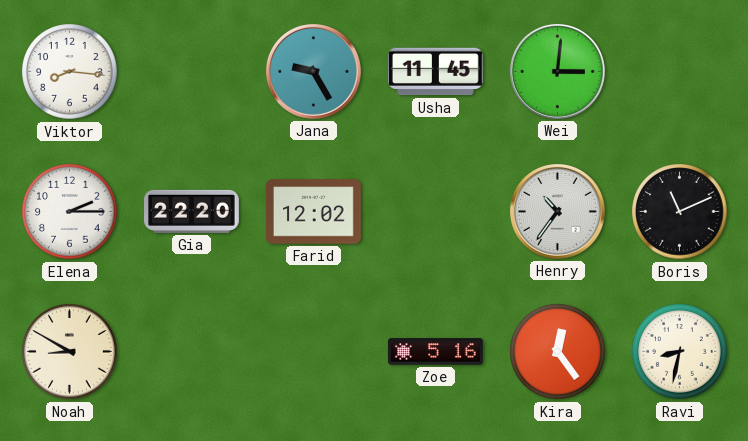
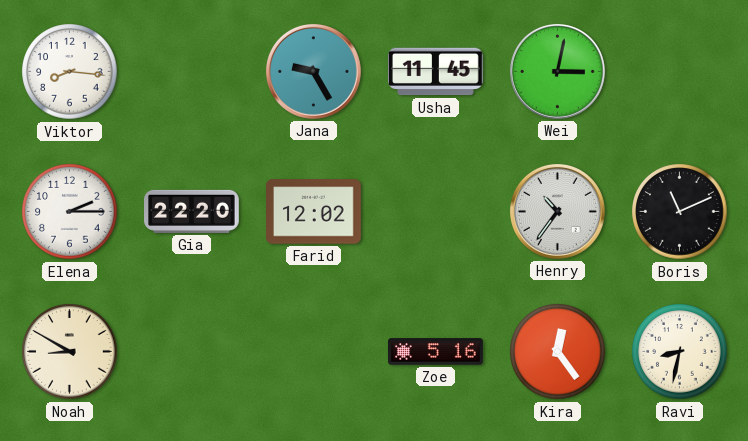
Wei: 3:01 -> 3:02 (557, 71)
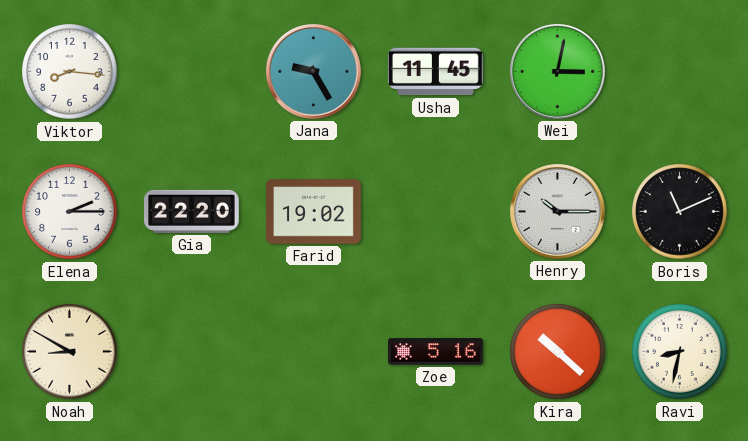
Farid: 12:02 -> 19:02 (314, 212)
Henry: 10:36 -> 10:15 (557, 211)
Kira: 12:24 -> 10:22 (558, 352)
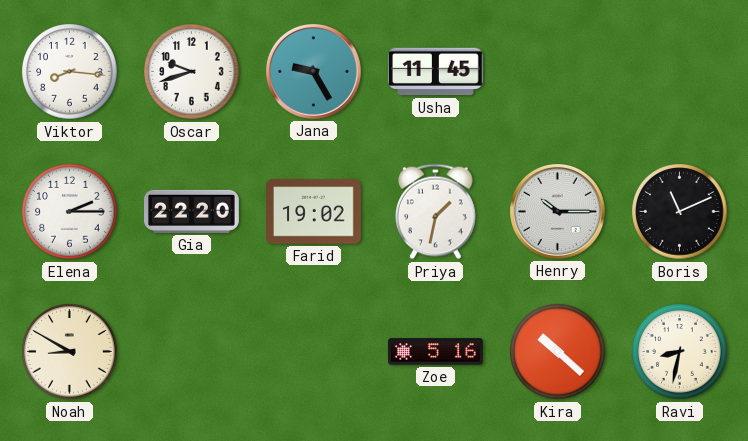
Oscar: none -> 9:42 (192, 72)
Wei: 3:02 -> none (557, 71)
Priya: none -> 1:32 (435, 212)
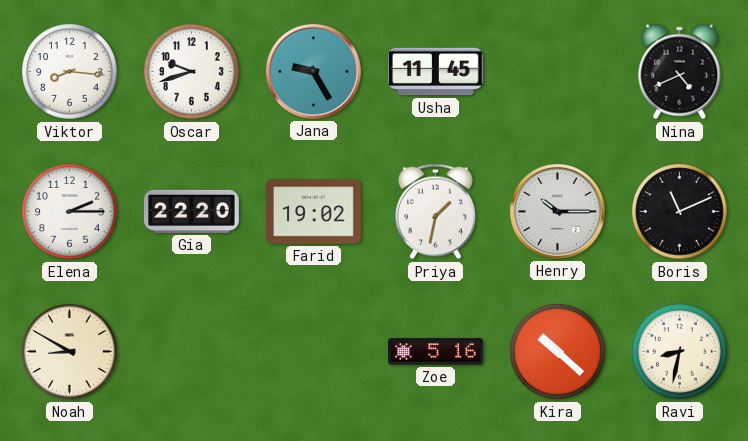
Nina: none -> 4:41 (680, 72)
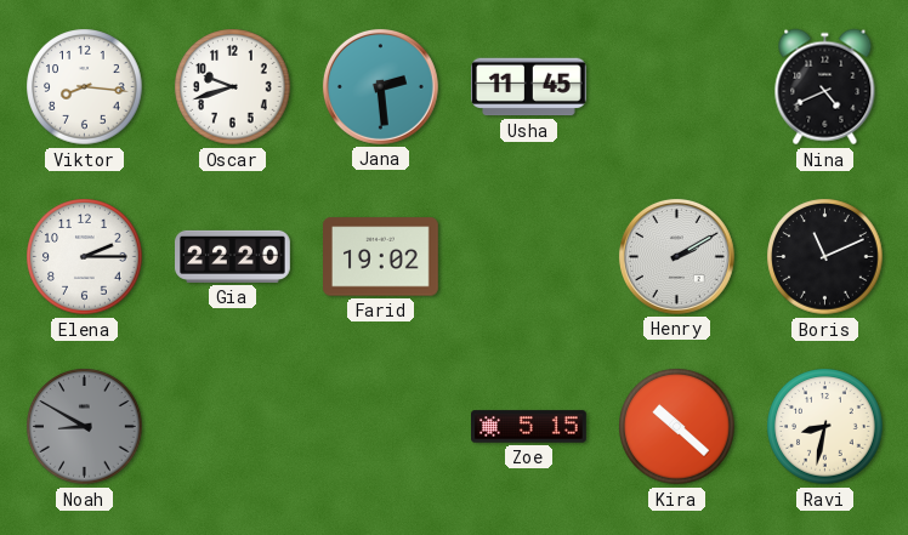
Jana: 9:25 -> 2:29 (380, 86)
Priya: 1:32 -> none (435, 212)
Henry: 10:15 -> 2:10 (676, 256)
Noah dial: cream -> grey (85, 427)
Zoe: 5:16 -> 5:15 (529, 427)
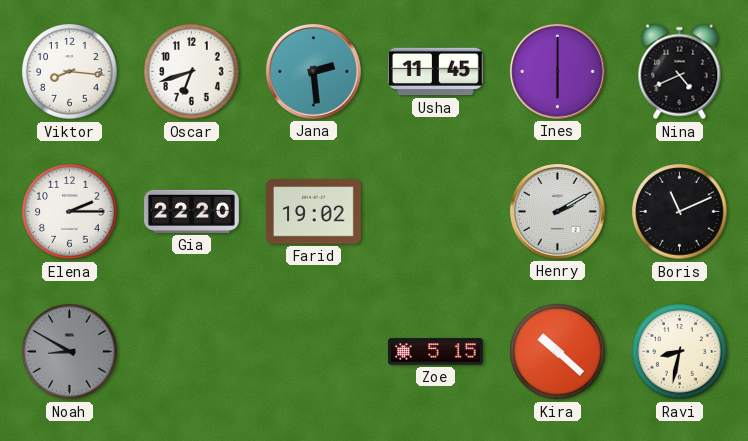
Oscar: 9:42 -> 6:42 (192, 72)
Ines: none -> 6:00 (557, 71)
